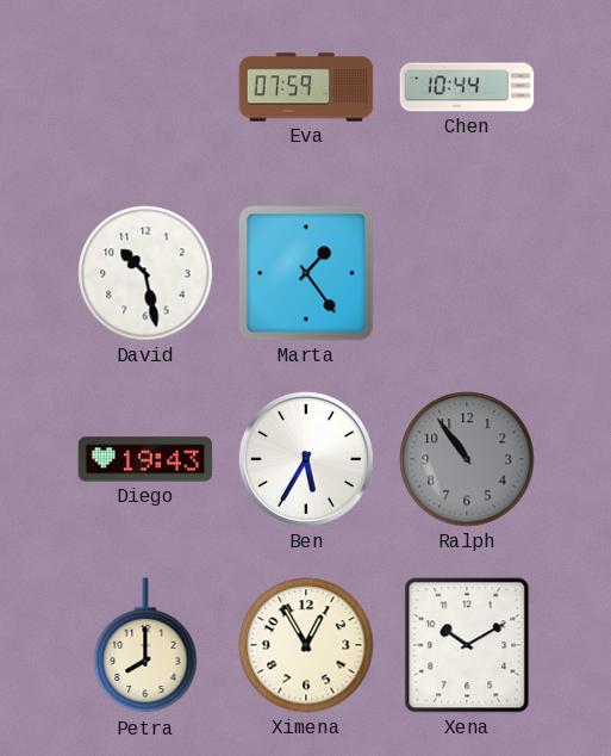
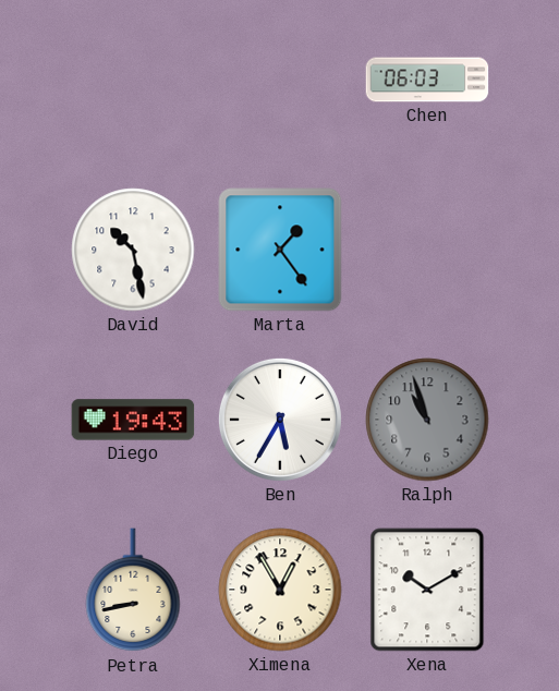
Eva: 07:59 -> none (306, 87)
Chen: 10:44 -> 06:03 (427, 80)
Ralph: 10:54 -> 10:57 (427, 420)
Petra: 8:00 -> 8:43 (133, 591)
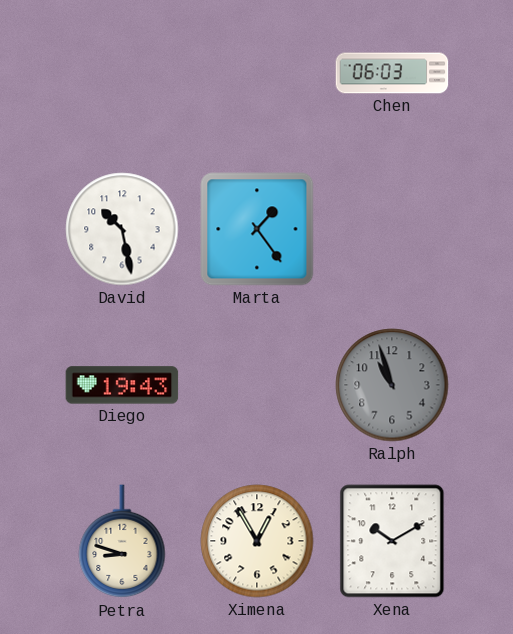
Ben: 5:35 -> none (280, 420)
Petra: 8:43 -> 8:48 (122, 542)
